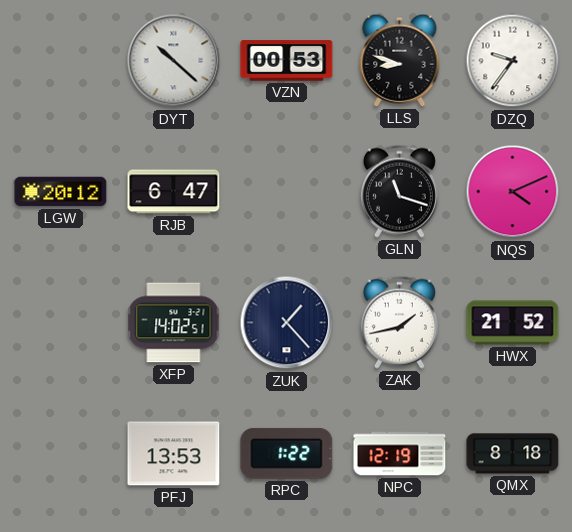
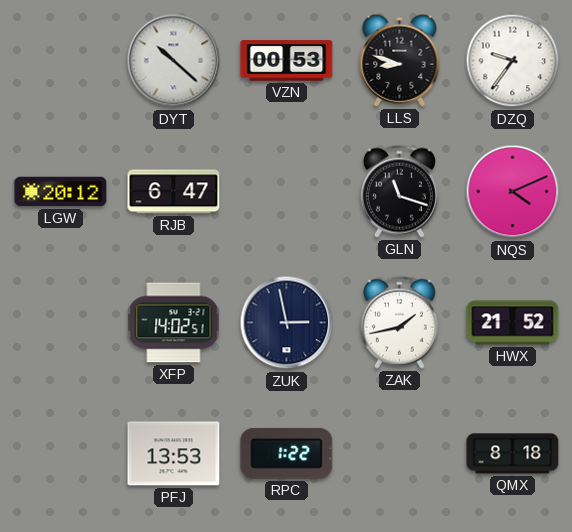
ZUK: 1:23 -> 2:58 (287, 323)
NPC: 12:19 -> none (400, 454)
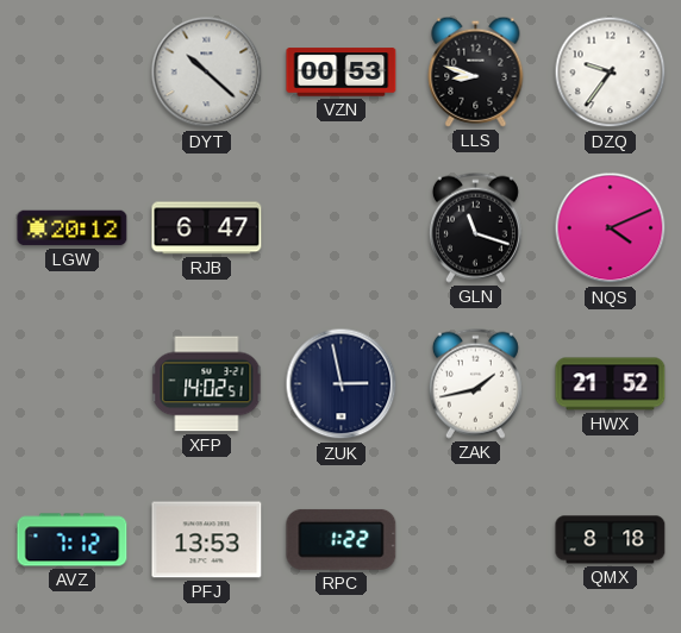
AVZ: none -> 7:12 (73, 540)
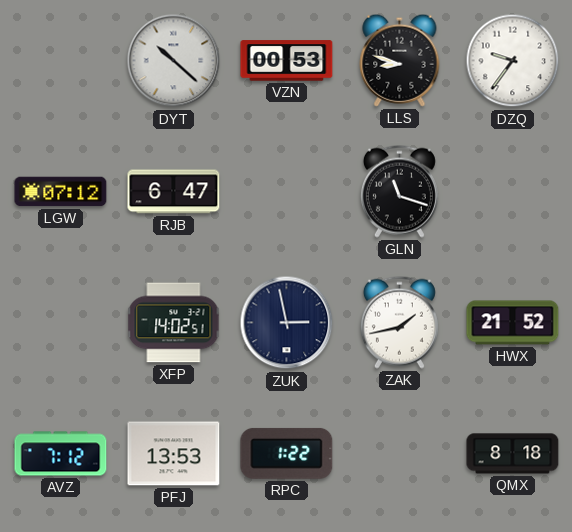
LGW: 20:12 -> 07:12 (61, 192)
NQS: 4:11 -> none (611, 228)
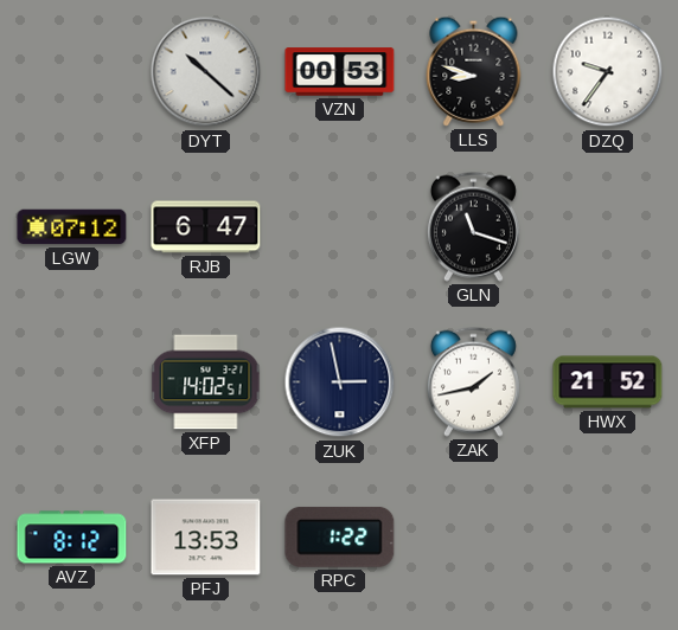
AVZ: 7:12 -> 8:12 (72, 538)
QMX: 8:18 -> none (513, 454)
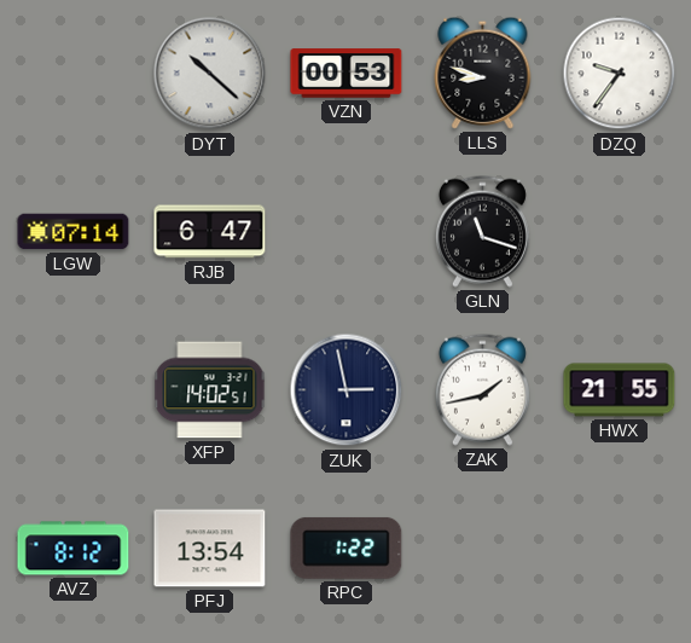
LGW: 07:12 -> 07:14 (74, 232)
HWX: 21:52 -> 21:55 (620, 390)
PFJ: 13:53 -> 13:54 (210, 549)
